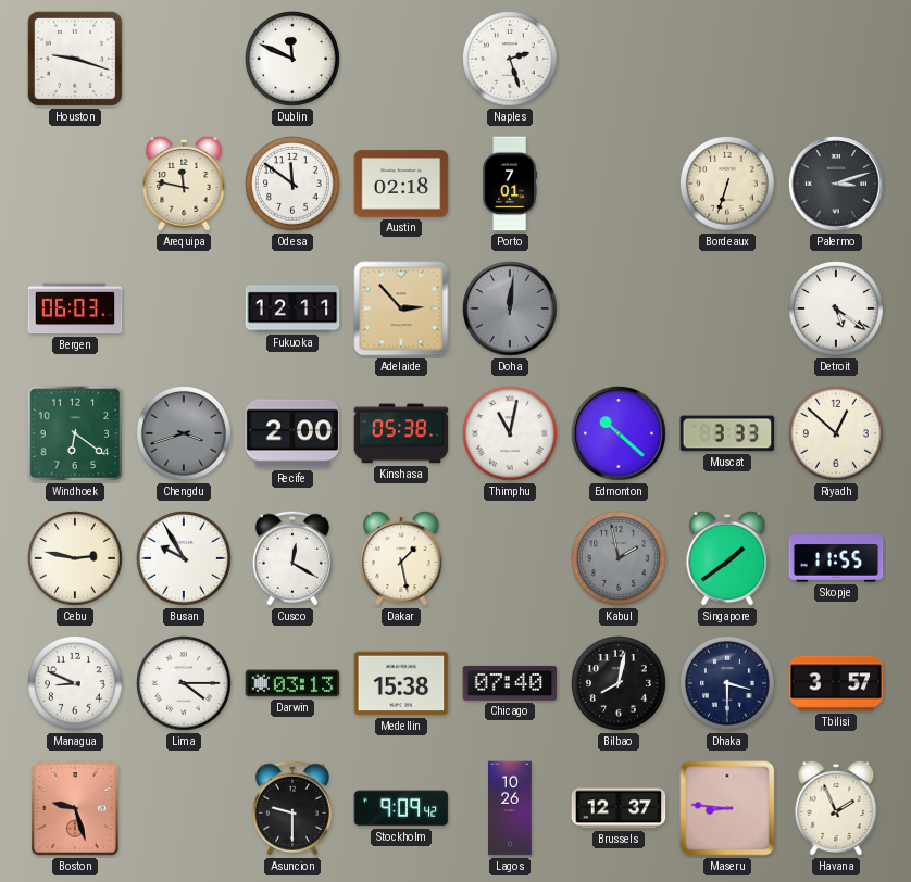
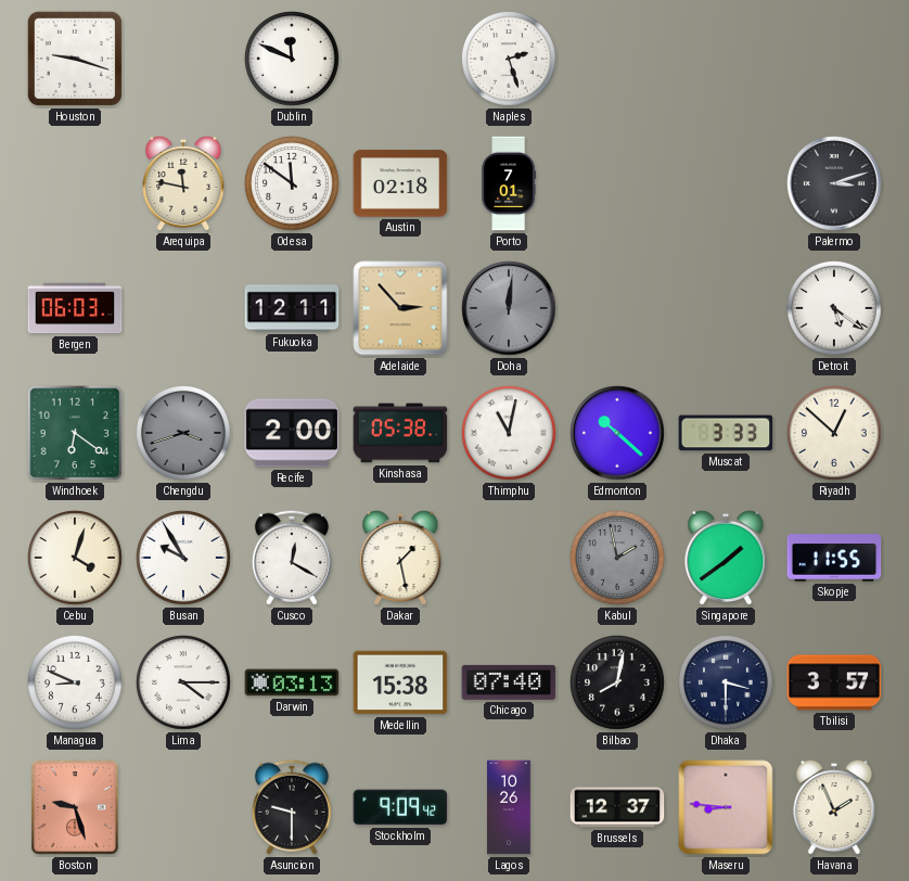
Bordeaux: 6:33 -> none (728, 185)
Cebu: 2:47 -> 4:03 (76, 559)
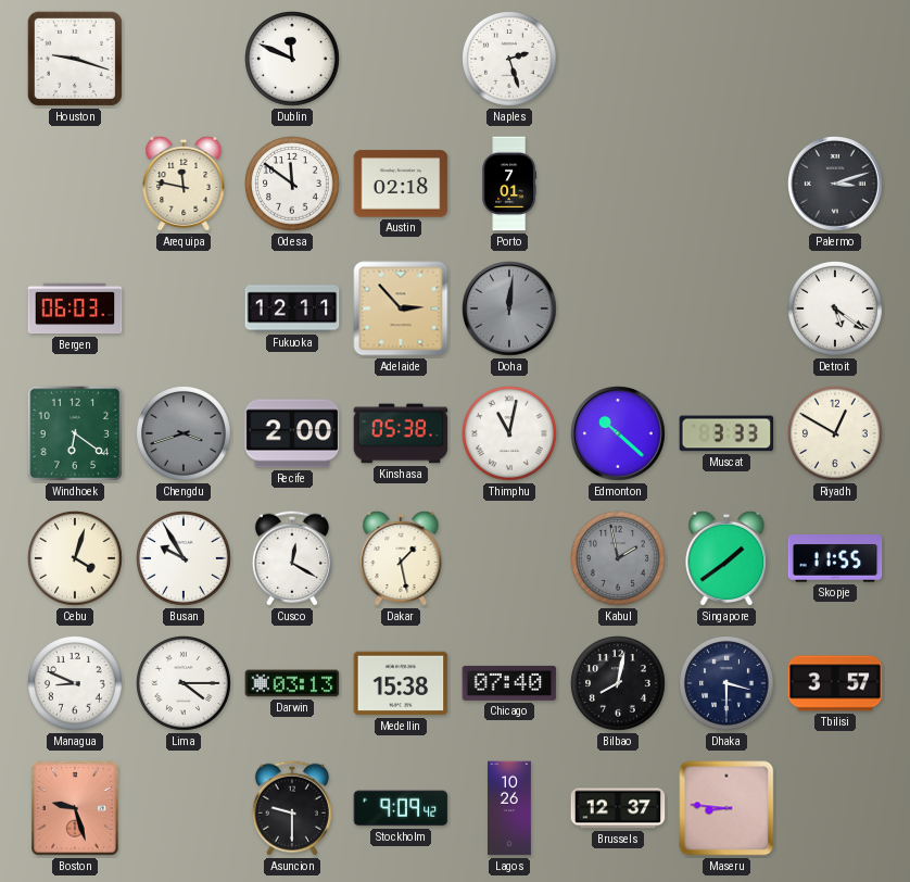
Riyadh: 12:52 -> 12:50 (836, 434)
Havana: 1:56 -> none (834, 807)
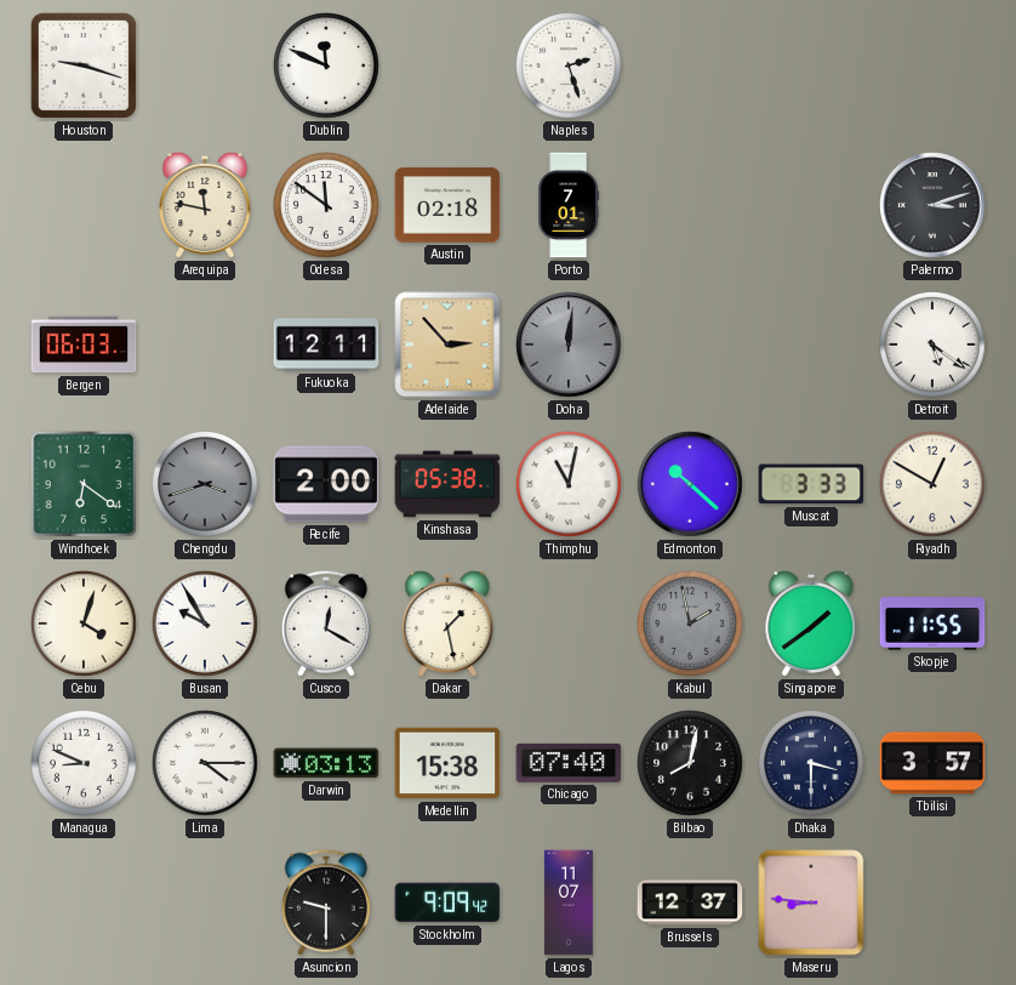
Boston: 9:27 -> none (75, 808)
Lagos: 10:26 -> 11:07 (569, 903)
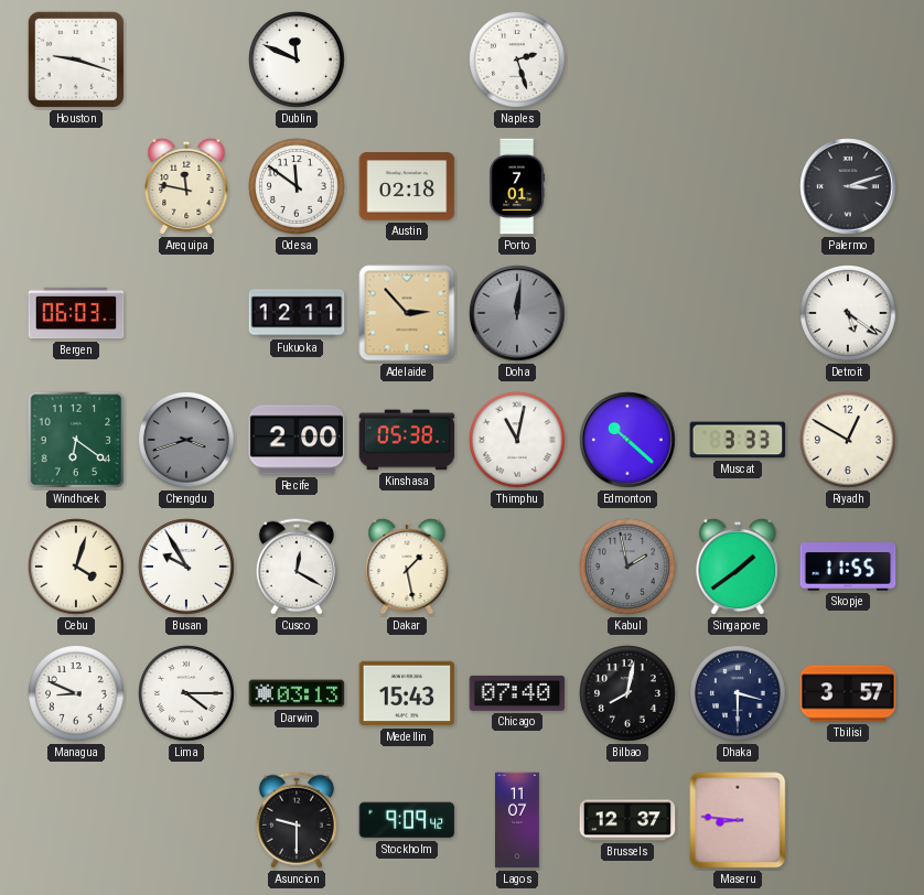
Medellin: 15:38 -> 15:43 (407, 693)
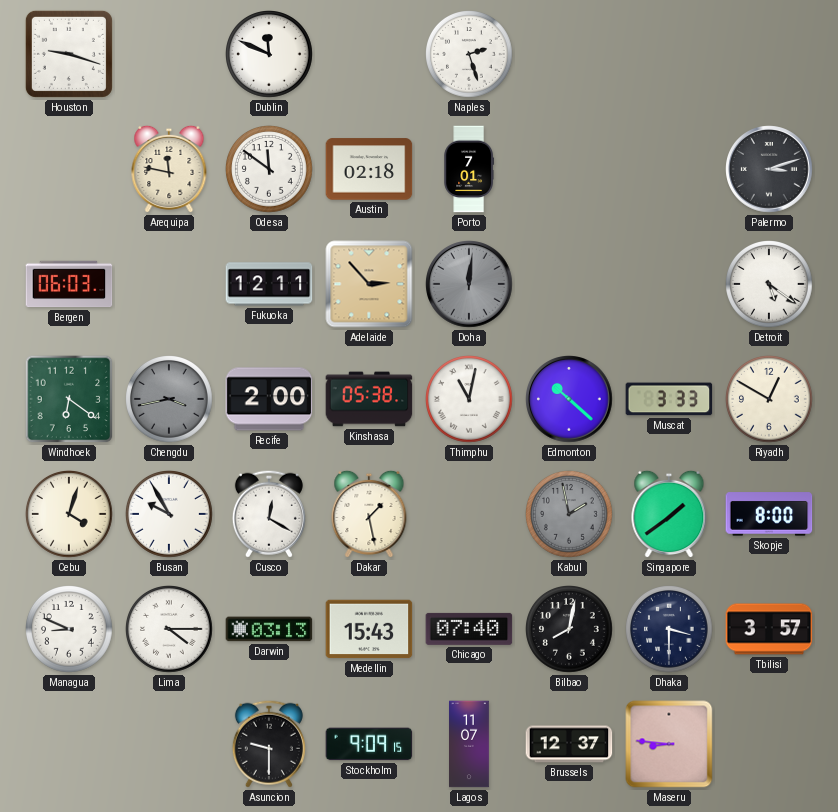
Chengdu: 3:42 -> 3:43 (170, 400)
Skopje: 11:55 -> 8:00 (769, 514)
Stockholm: 9:09:42 -> 9:09:15 (369, 744)
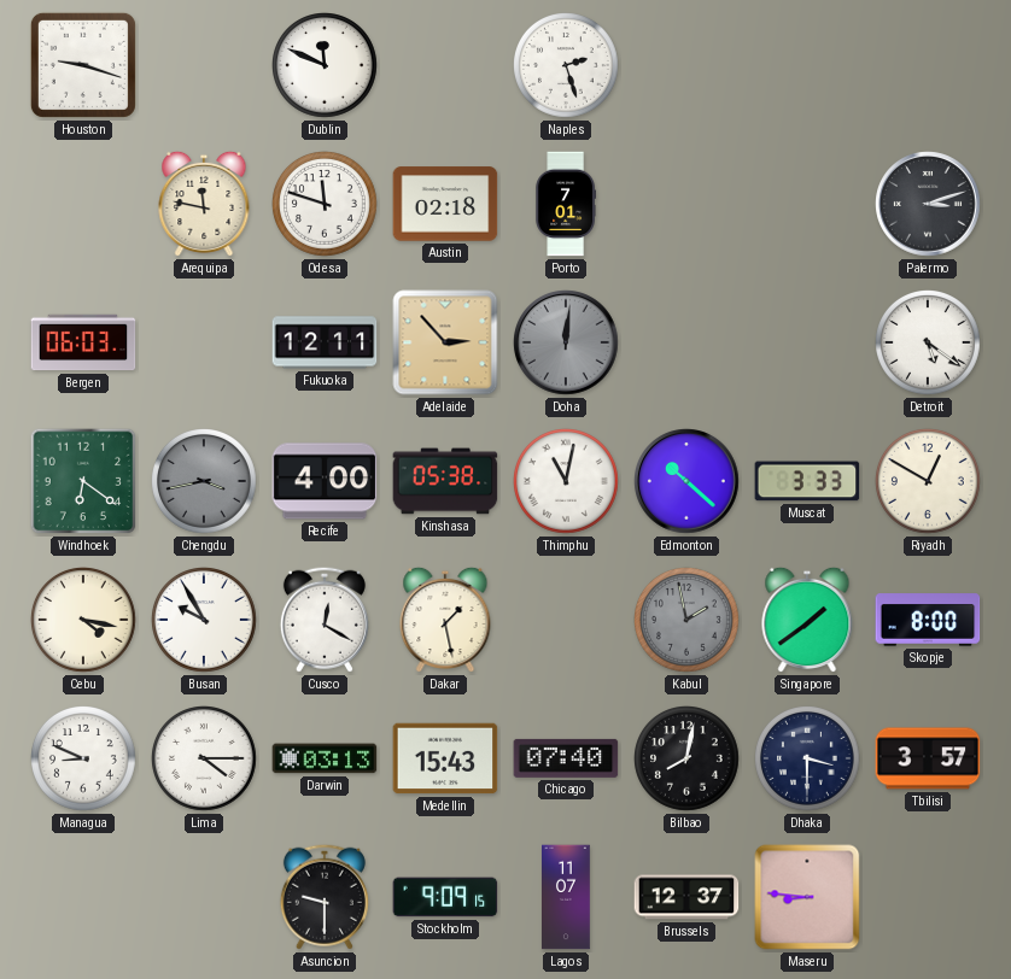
Odesa: 11:51 -> 11:48 (326, 205)
Recife: 2:00 -> 4:00 (325, 481)
Cebu: 4:03 -> 4:17 (84, 621)
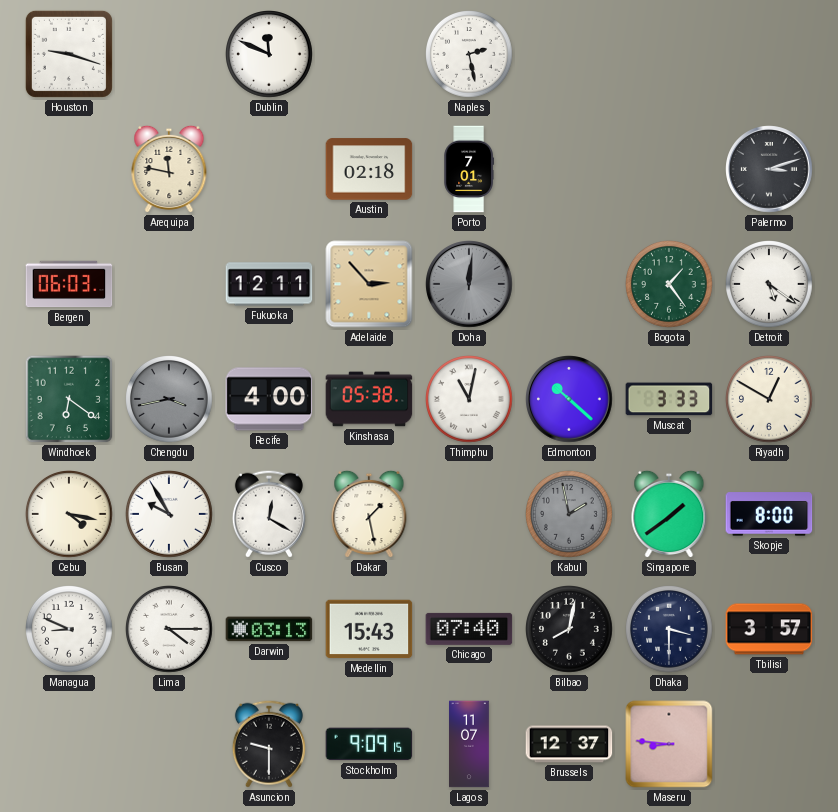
Naples: 2:27 -> 2:28 (470, 55)
Odesa: 11:48 -> none (326, 205)
Bogota: none -> 1:24 (670, 285)
